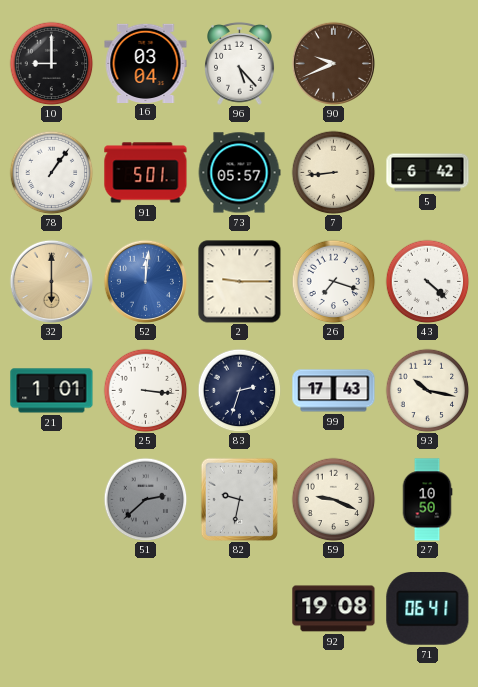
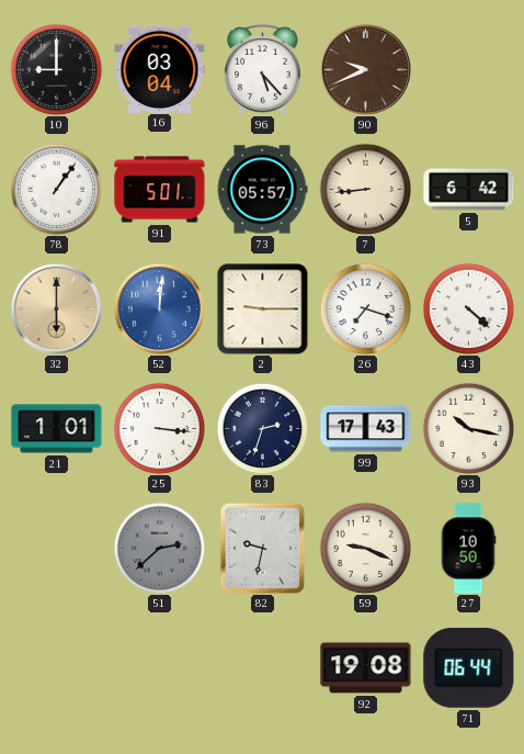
71: 06:41 -> 06:44 (469, 668)
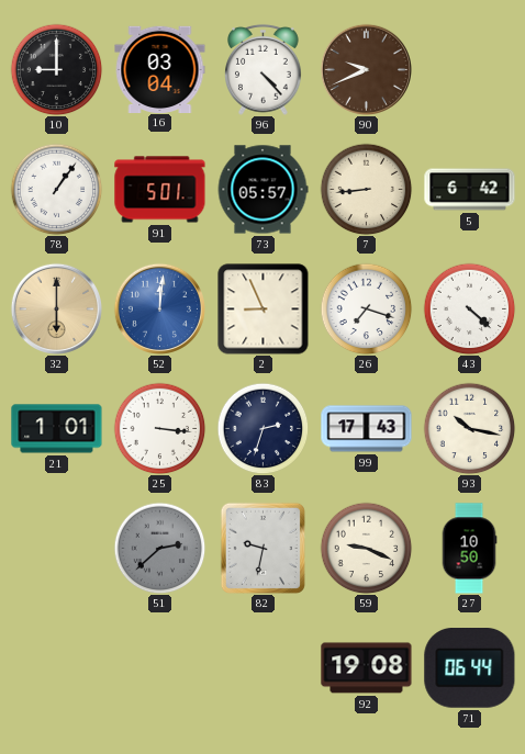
96: 5:23 -> 4:23 (264, 69)
2: 9:15 -> 8:56 (264, 310)
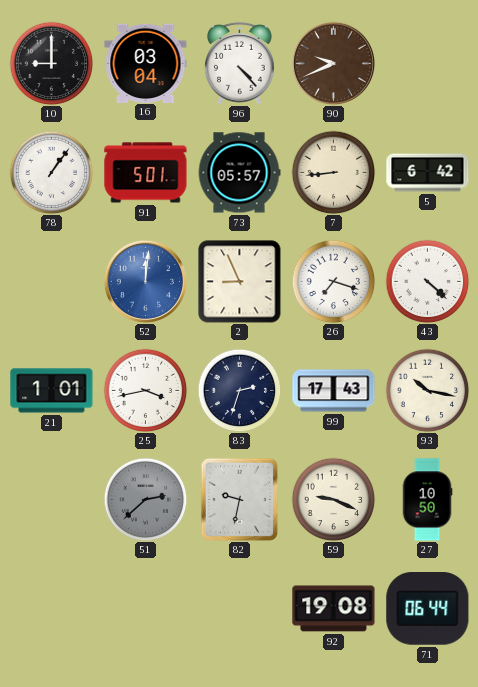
32: 6:00 -> none (56, 308)
25: 3:16 -> 3:43 (145, 390)
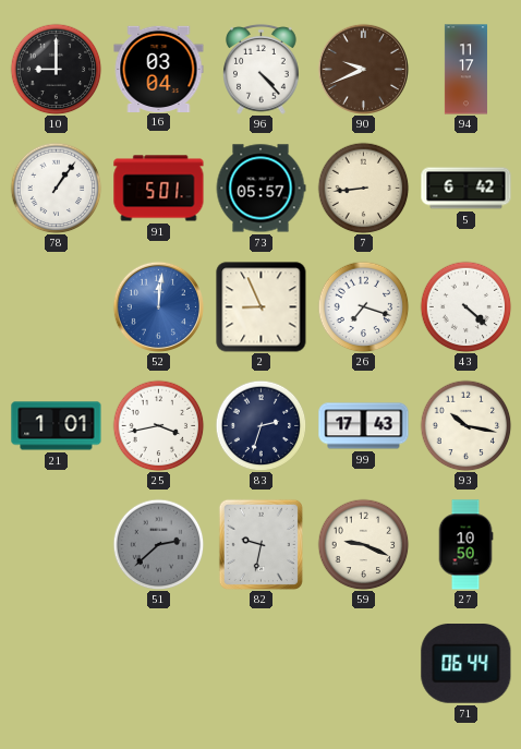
94: none -> 11:17 (465, 70)
92: 19:08 -> none (334, 609)
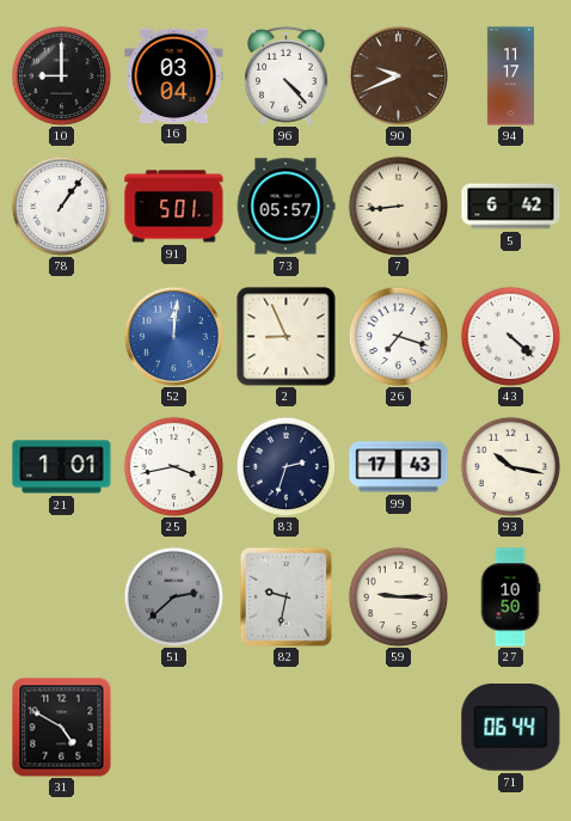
59: 9:19 -> 9:15 (398, 596)
31: none -> 4:50 (62, 728)
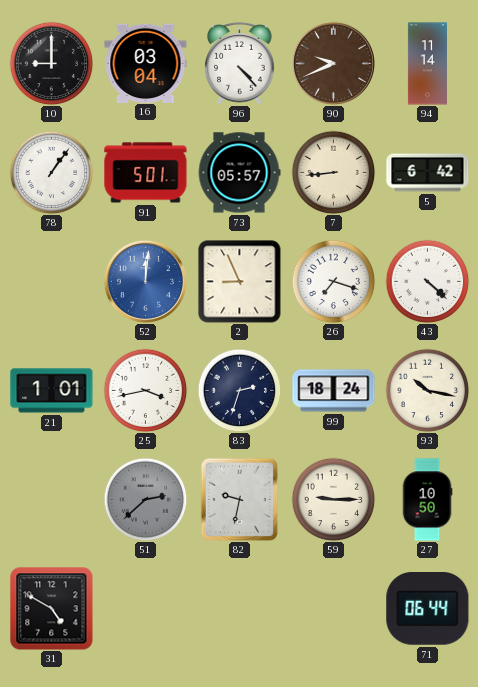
94: 11:17 -> 11:14 (427, 64)
99: 17:43 -> 18:24 (334, 391)
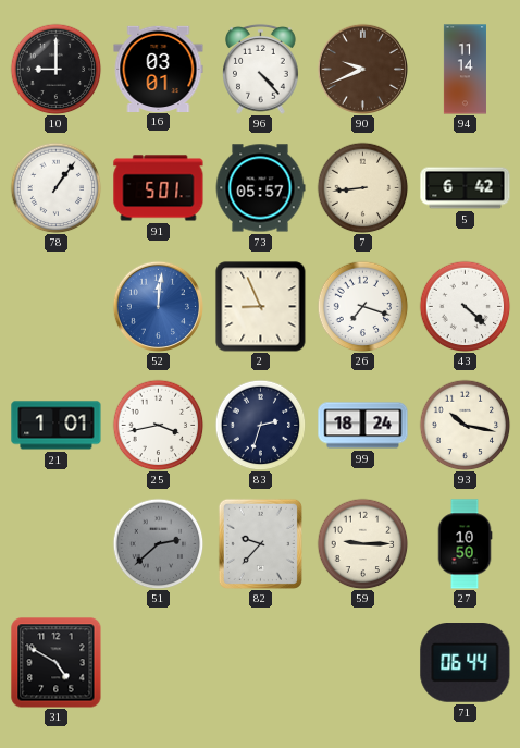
16: 03:04 -> 03:01 (159, 69)
82: 9:32 -> 9:37 (260, 543)
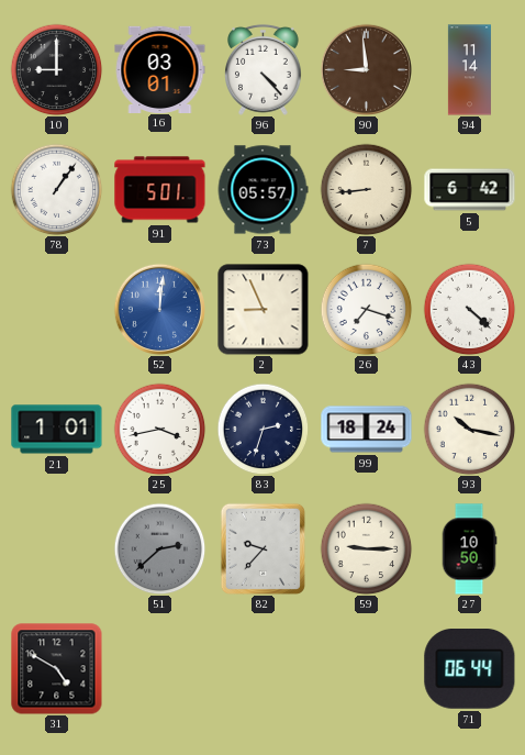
90: 9:41 -> 8:59 (366, 69)
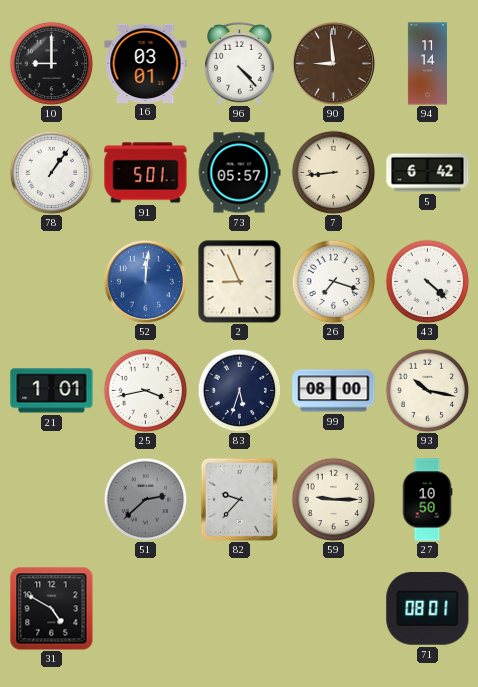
83: 2:33 -> 5:33 (239, 390)
99: 18:24 -> 08:00 (334, 391)
71: 06:44 -> 08:01 (428, 609)
